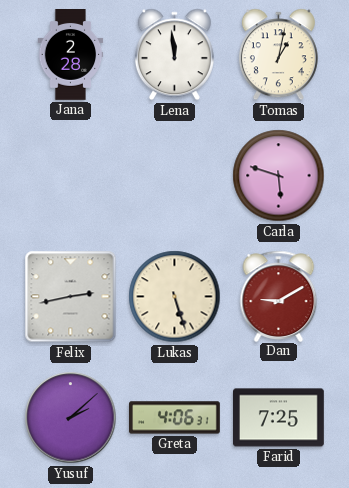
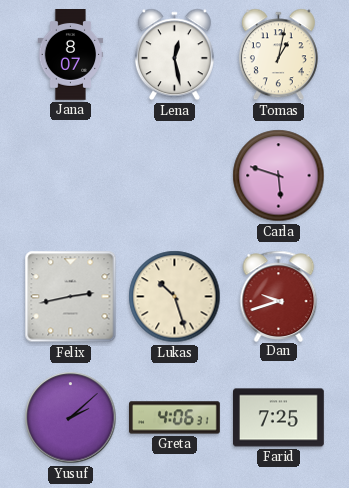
Jana: 2:28 -> 8:07 (71, 55)
Lena: 11:59 -> 12:28 (174, 55)
Lukas: 5:27 -> 10:27 (175, 297)
Dan: 9:10 -> 9:42 (279, 296)
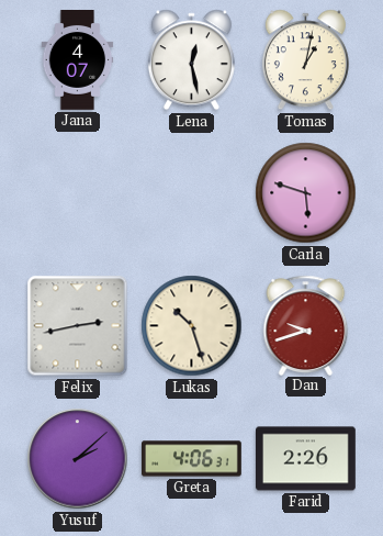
Jana: 8:07 -> 4:07 (78, 60)
Farid: 7:25 -> 2:26 (306, 459)
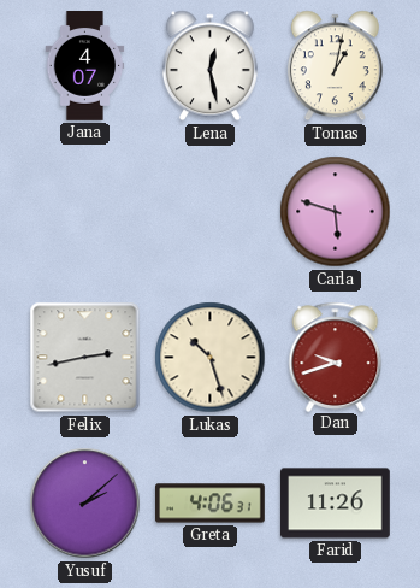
Farid: 2:26 -> 11:26 (336, 504)
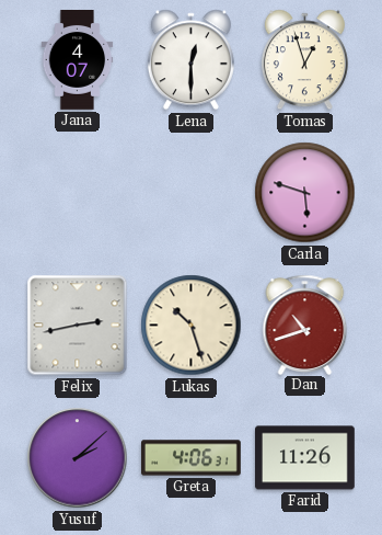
Lena: 12:28 -> 12:30 (190, 60)
Tomas: 1:02 -> 12:57 (304, 60)
Dan: 9:42 -> 10:42 (305, 325)
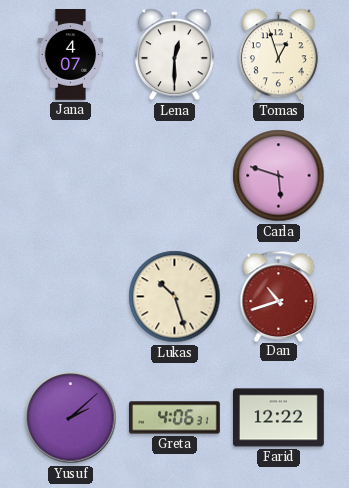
Felix: 2:43 -> none (78, 326)
Farid: 11:26 -> 12:22 (279, 418)
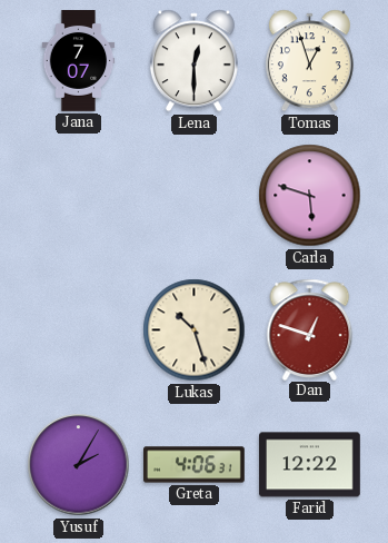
Jana: 4:07 -> 7:07 (79, 61)
Dan: 10:42 -> 12:48 (310, 329)
Yusuf: 2:08 -> 2:05 (79, 465)
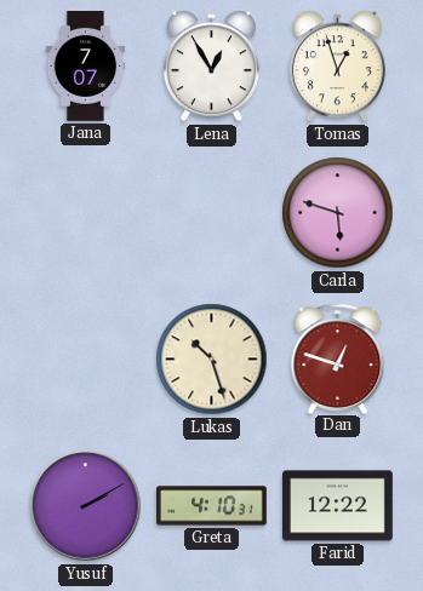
Lena: 12:30 -> 12:55 (211, 67)
Yusuf: 2:05 -> 2:10 (86, 506)
Greta: 4:06 -> 4:10 (212, 506)
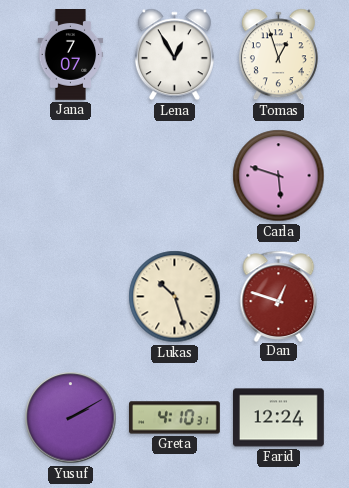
Farid: 12:22 -> 12:24 (279, 418)
